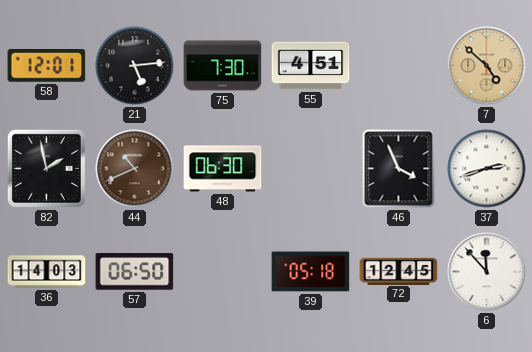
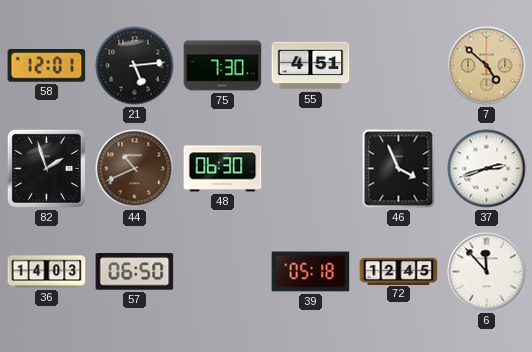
82: 1:58 -> 1:57 (46, 168)
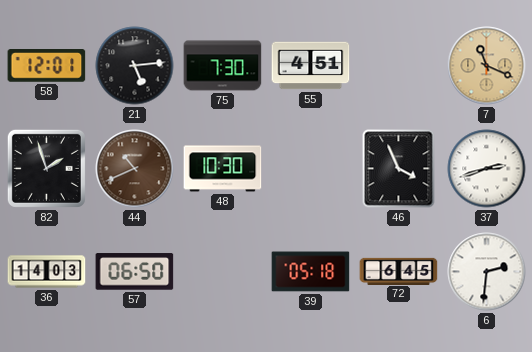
7: 4:52 -> 11:19 (487, 66)
48: 06:30 -> 10:30 (223, 169)
72: 12:45 -> 6:45 (399, 271)
6: 11:53 -> 2:31 (487, 272)
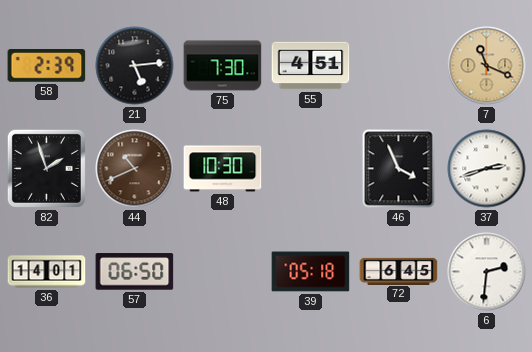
58: 12:01 -> 2:39 (47, 66)
36: 14:03 -> 14:01 (47, 272)
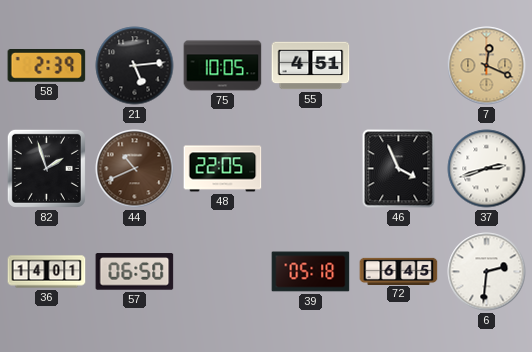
75: 7:30 -> 10:05 (223, 66)
7: 11:19 -> 12:19 (487, 66)
48: 10:30 -> 22:05 (223, 169)
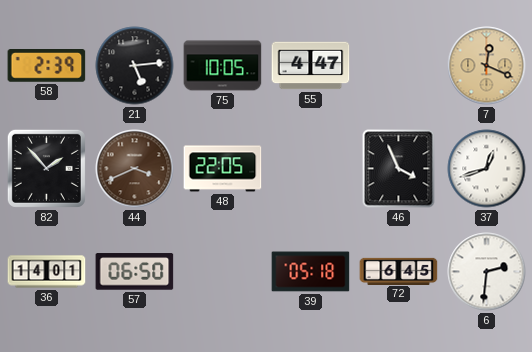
55: 4:51 -> 4:47 (311, 66)
82: 1:57 -> 1:53 (46, 168)
44: 10:41 -> 3:41 (135, 169)
37: 2:42 -> 12:42 (487, 169)
